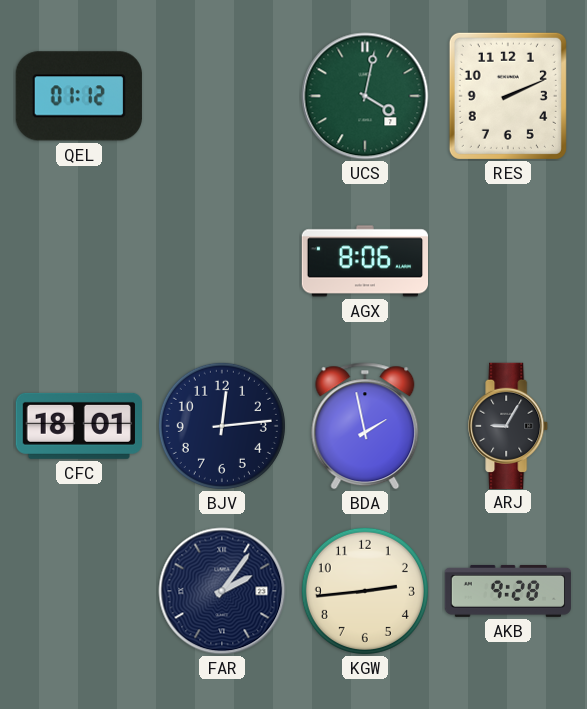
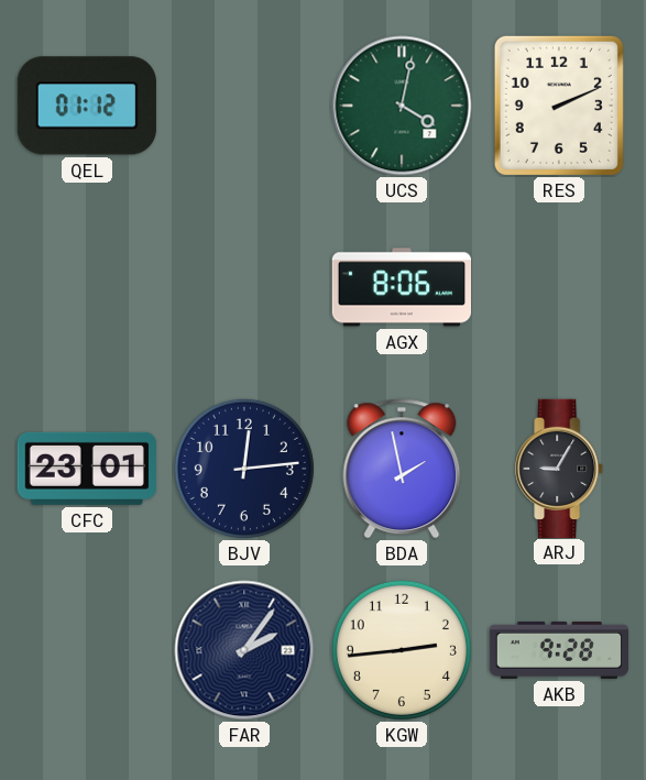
CFC: 18:01 -> 23:01 (87, 469)
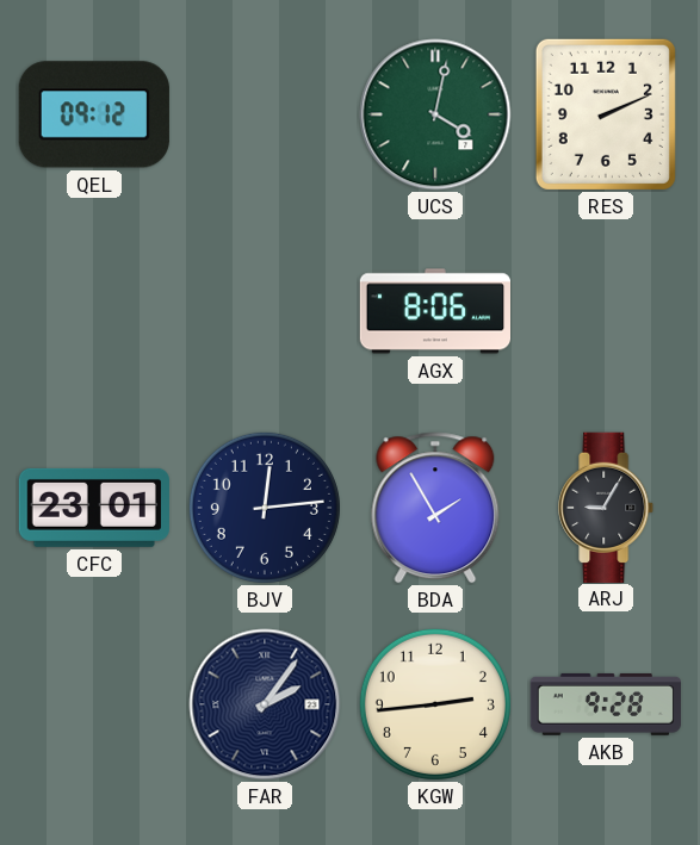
QEL: 01:12 -> 09:12 (94, 114)
BDA: 1:58 -> 1:55 (435, 508)
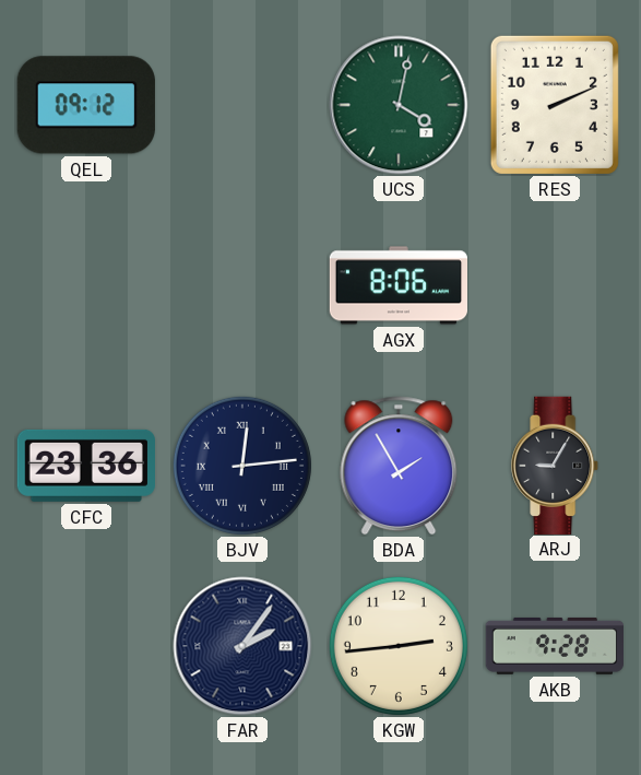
CFC: 23:01 -> 23:36 (86, 466)
BJV numerals: Arabic -> Roman (242, 466)
